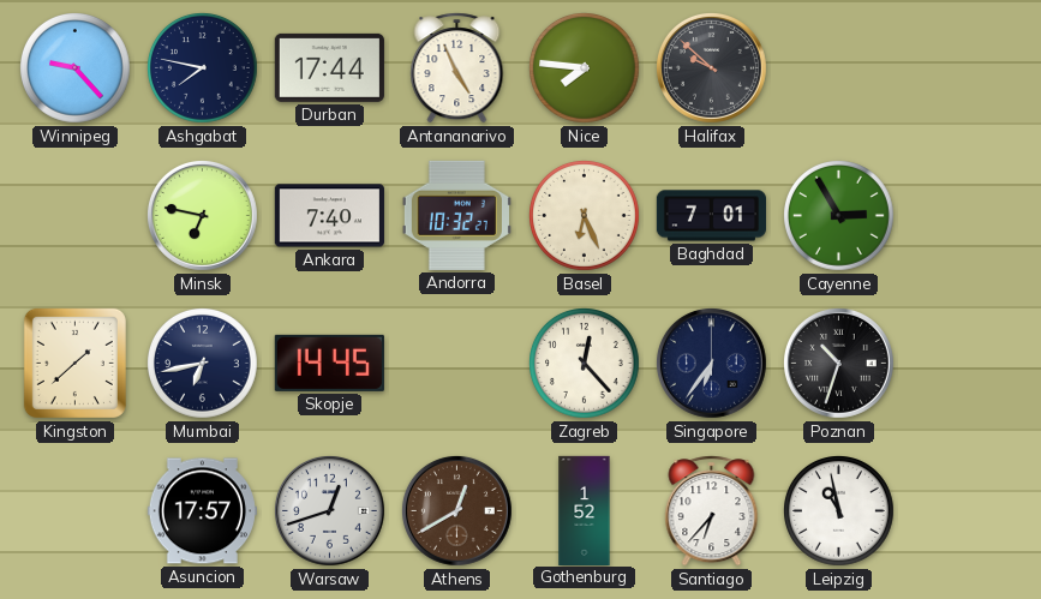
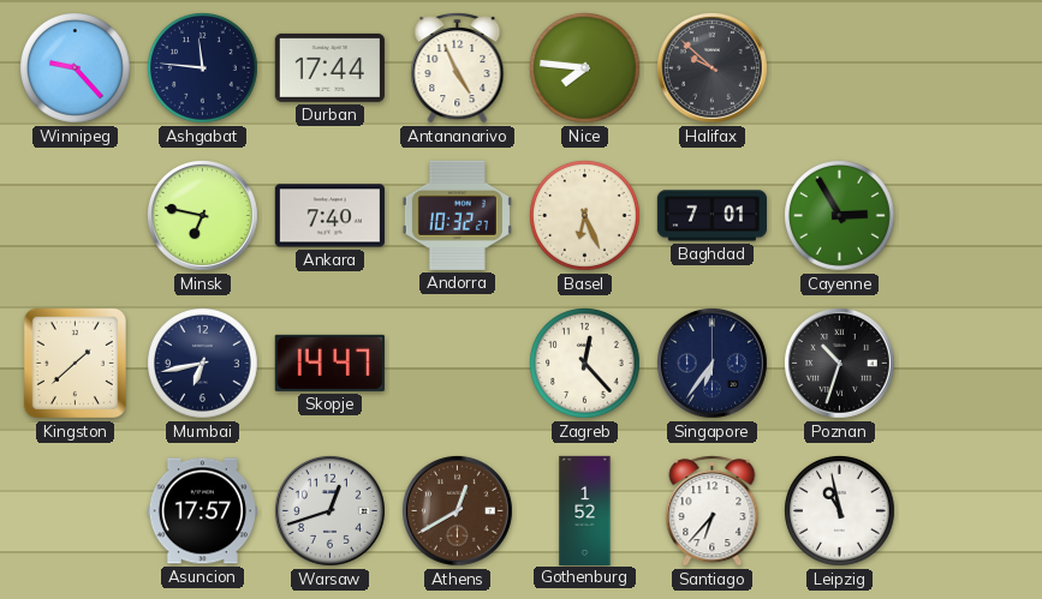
Ashgabat: 7:47 -> 11:46 (203, 68)
Skopje: 14:45 -> 14:47 (329, 363)
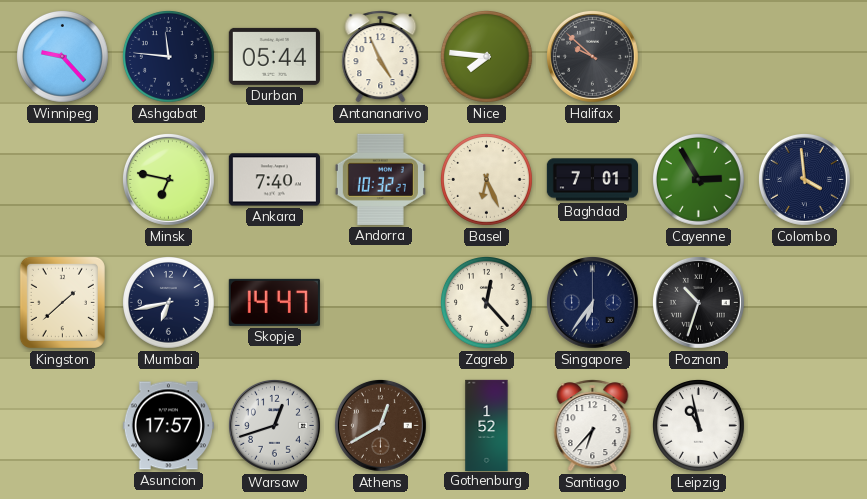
Durban: 17:44 -> 05:44 (274, 56)
Colombo: none -> 3:59 (804, 179)
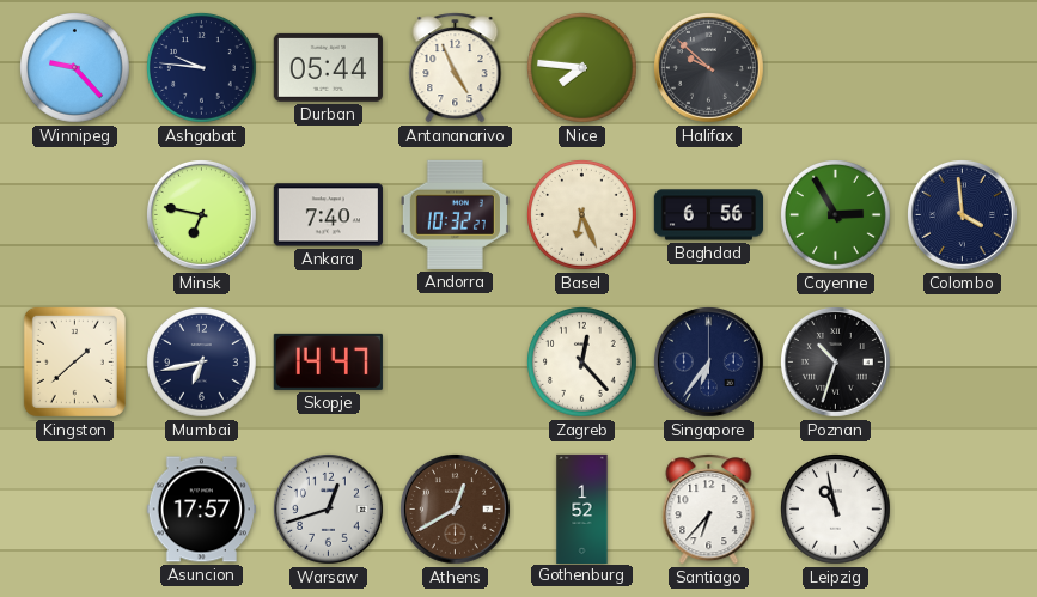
Ashgabat: 11:46 -> 9:46 (202, 68)
Baghdad: 7:01 -> 6:56 (708, 215)
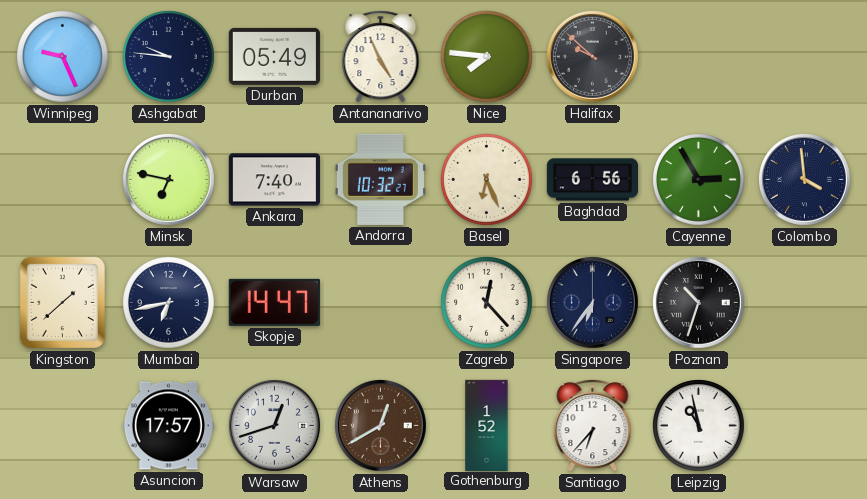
Winnipeg: 9:23 -> 9:26 (63, 57)
Durban: 05:44 -> 05:49 (274, 56)
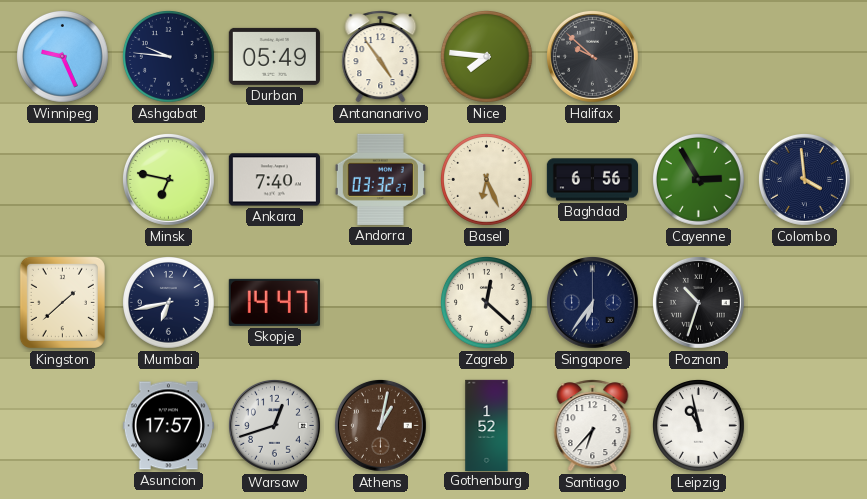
Antananarivo: 4:56 -> 4:54 (381, 57)
Andorra: 10:32 -> 03:32 (380, 179)
Zagreb: 12:23 -> 12:22 (487, 303)
Athens: 12:40 -> 1:02 (380, 425)
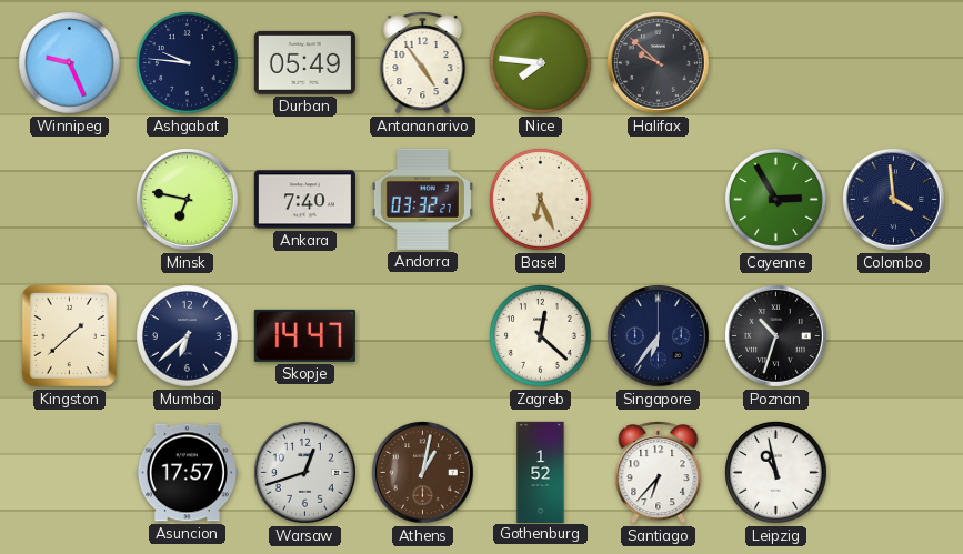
Baghdad: 6:56 -> none (592, 180)
Mumbai: 6:43 -> 6:38 (188, 336)
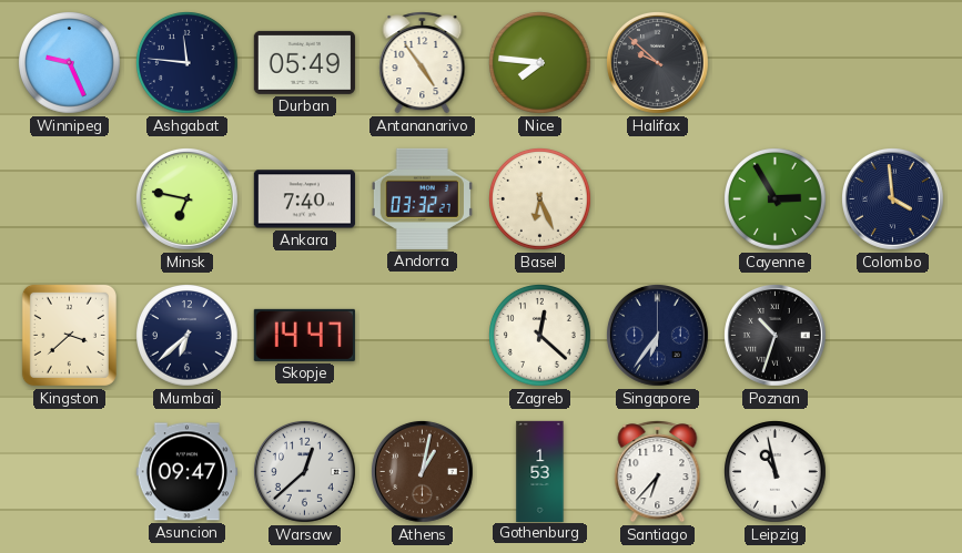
Ashgabat: 9:46 -> 11:46 (188, 63)
Kingston: 1:38 -> 3:38 (69, 335)
Asuncion: 17:57 -> 09:47 (186, 472)
Warsaw: 12:42 -> 12:38 (304, 471)
Gothenburg: 1:52 -> 1:53 (540, 471)
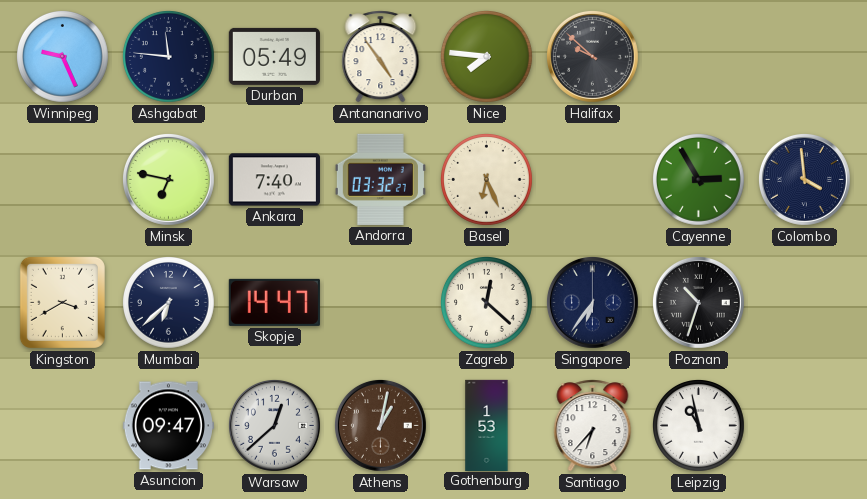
Kingston: 3:38 -> 3:40 (62, 302)
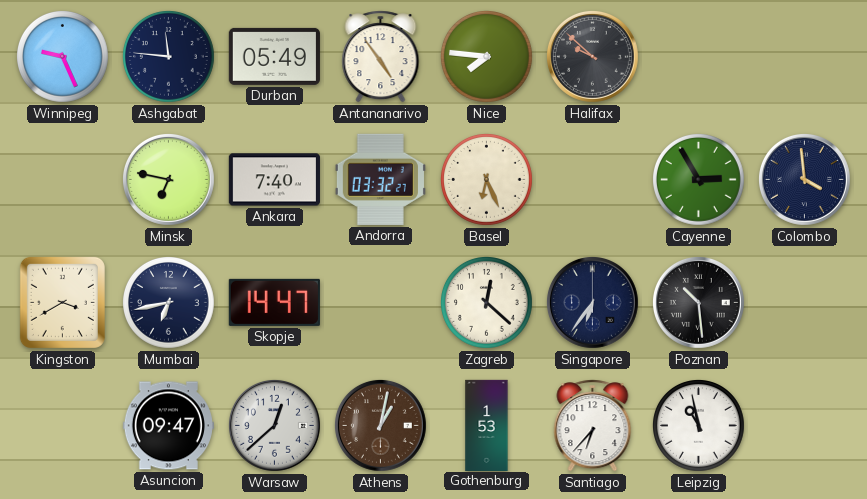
Mumbai: 6:38 -> 6:43 (169, 303)
Poznan: 10:33 -> 10:29 (698, 302)
